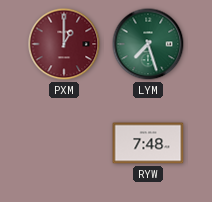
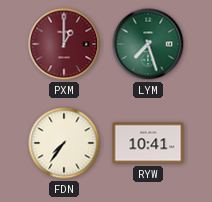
FDN: none -> 7:36 (64, 143)
RYW: 7:48 -> 10:41 (148, 143)
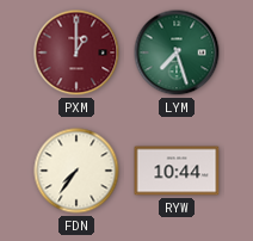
RYW: 10:41 -> 10:44 (177, 171)
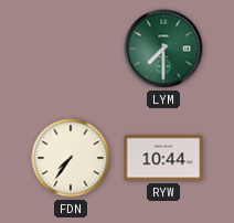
PXM: 1:00 -> none (76, 52)
LYM: 7:27 -> 7:30 (163, 49)
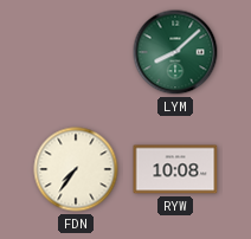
LYM: 7:30 -> 8:08 (175, 52)
RYW: 10:44 -> 10:08 (175, 169)
